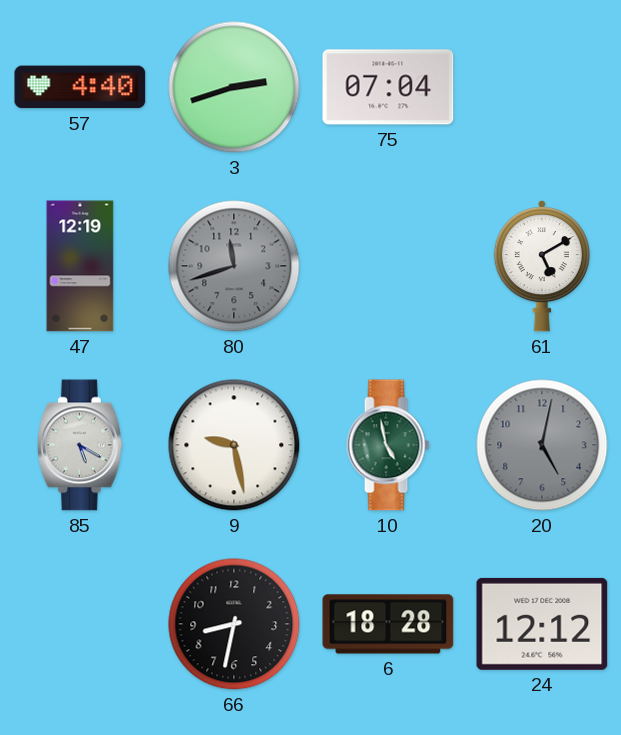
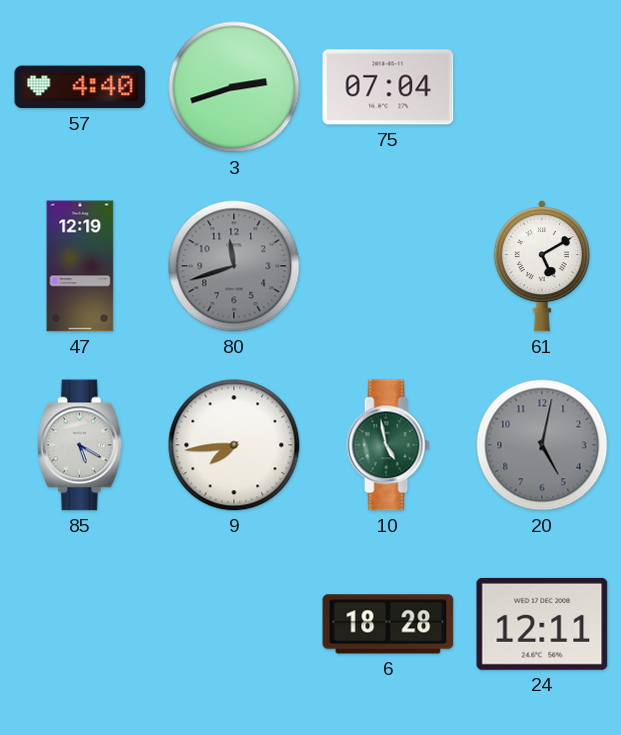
9: 9:28 -> 7:44 (234, 445)
66: 8:32 -> none (234, 624)
24: 12:12 -> 12:11 (542, 624)
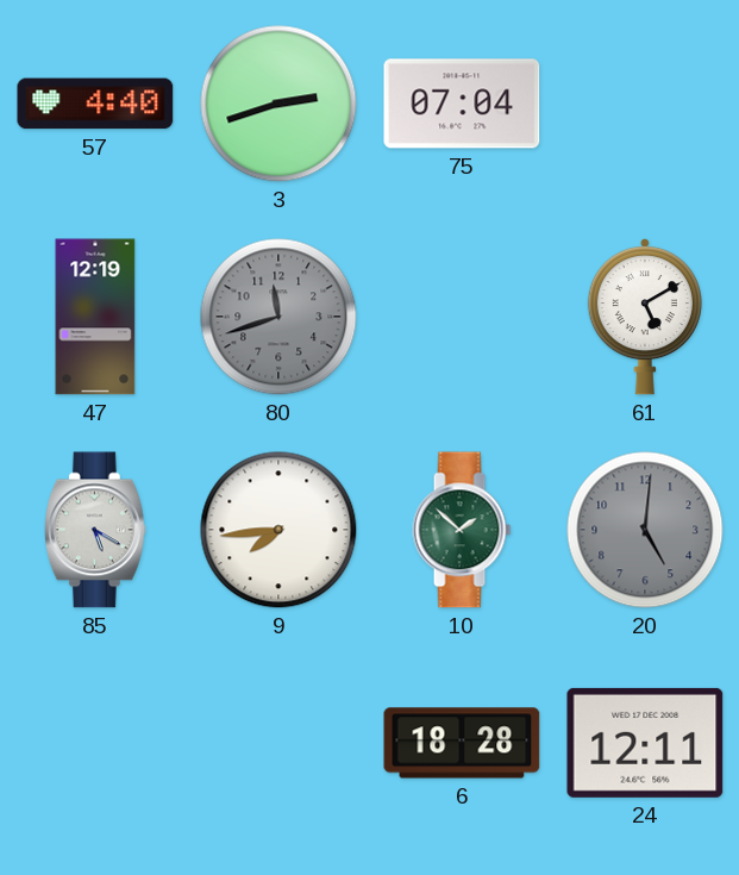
10: 4:58 -> 1:52 (462, 530)
20: 5:02 -> 5:01 (645, 530)
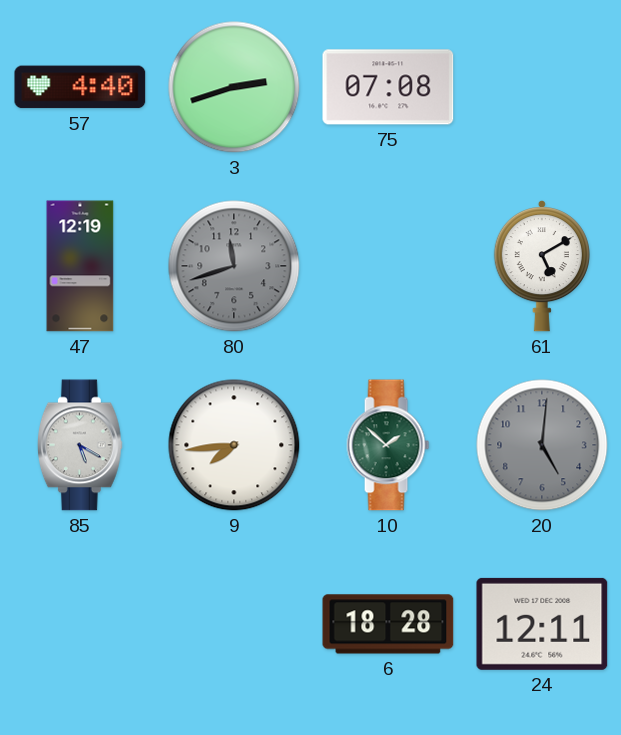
75: 07:04 -> 07:08 (388, 87)
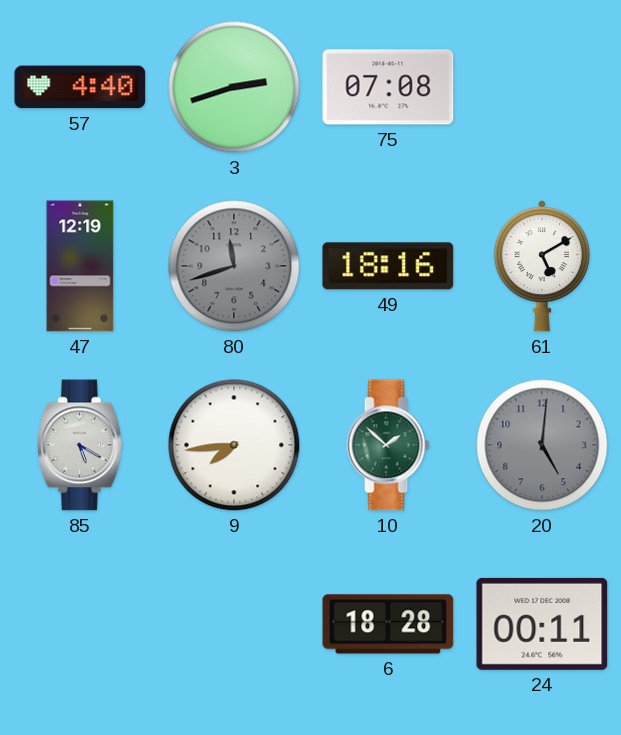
49: none -> 18:16 (388, 266)
24: 12:11 -> 00:11 (542, 624)
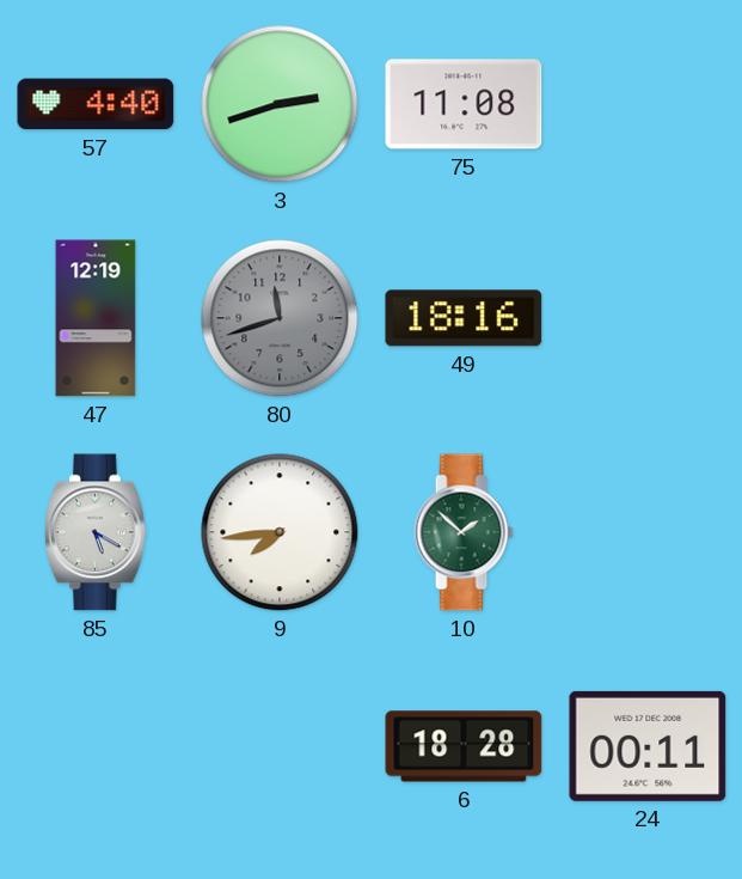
75: 07:08 -> 11:08 (464, 104)
61: 5:10 -> none (542, 266)
20: 5:01 -> none (542, 445)
